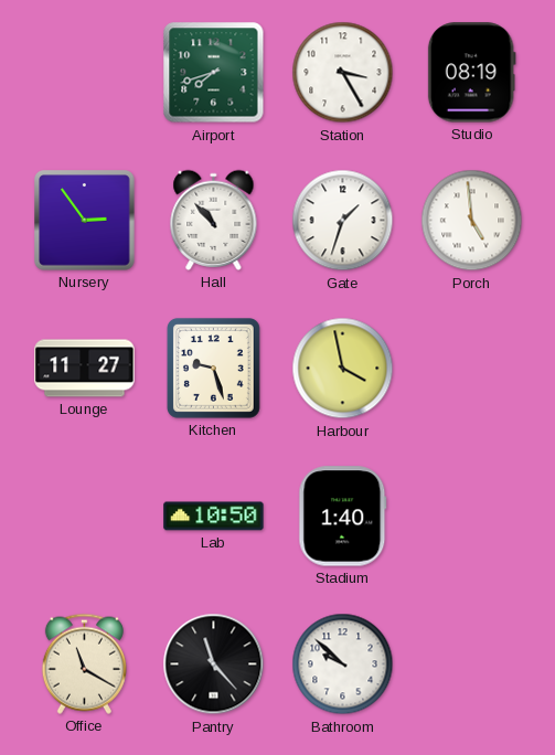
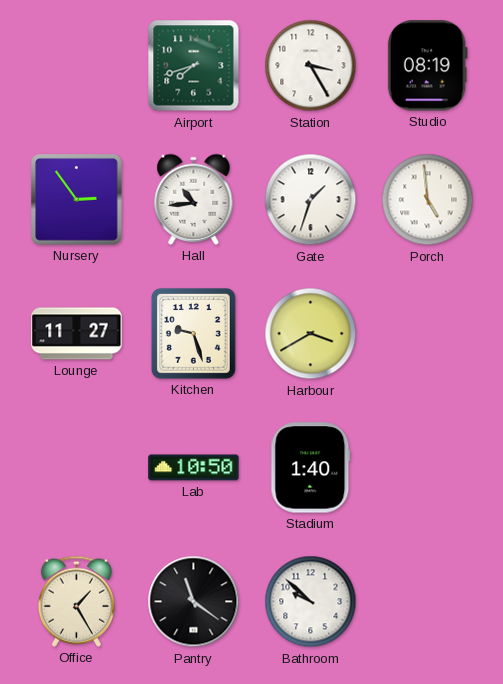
Hall: 10:53 -> 10:44 (194, 199)
Harbour: 3:58 -> 3:40 (311, 334)
Office: 11:20 -> 1:25 (76, 601)
Pantry: 11:23 -> 11:21 (194, 602)
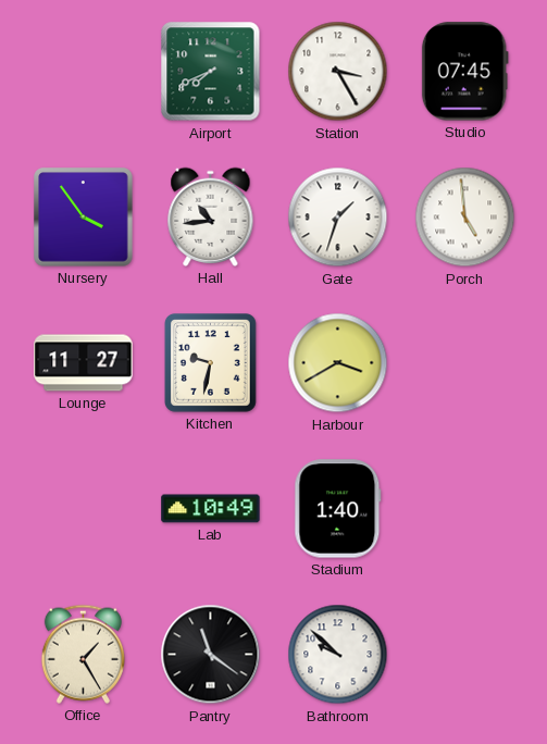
Airport: 7:42 -> 7:41 (211, 72)
Studio: 08:19 -> 07:45 (464, 72)
Nursery: 2:54 -> 3:54 (84, 218)
Kitchen: 9:27 -> 9:32 (210, 363)
Lab: 10:50 -> 10:49 (211, 509)
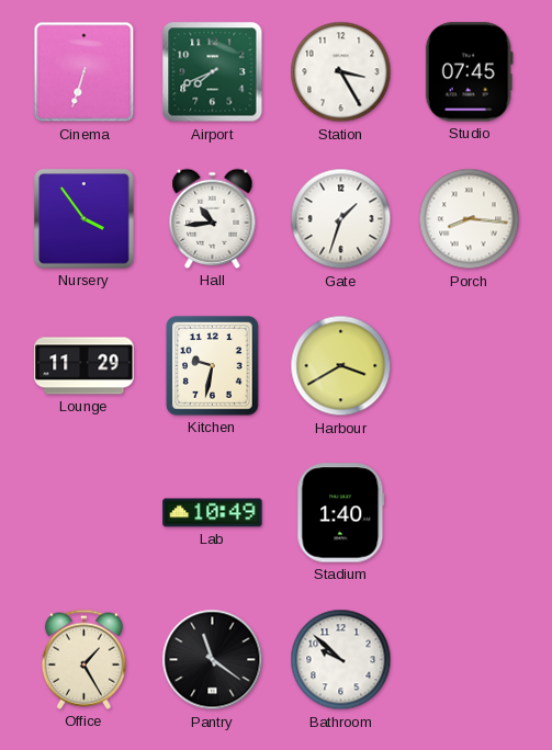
Cinema: none -> 6:33 (85, 72)
Porch: 4:59 -> 8:16 (470, 219)
Lounge: 11:27 -> 11:29 (85, 366)
